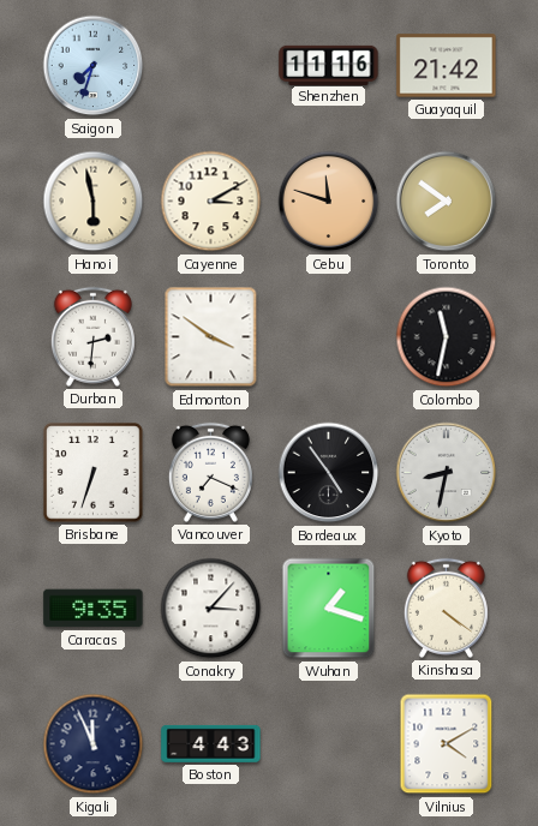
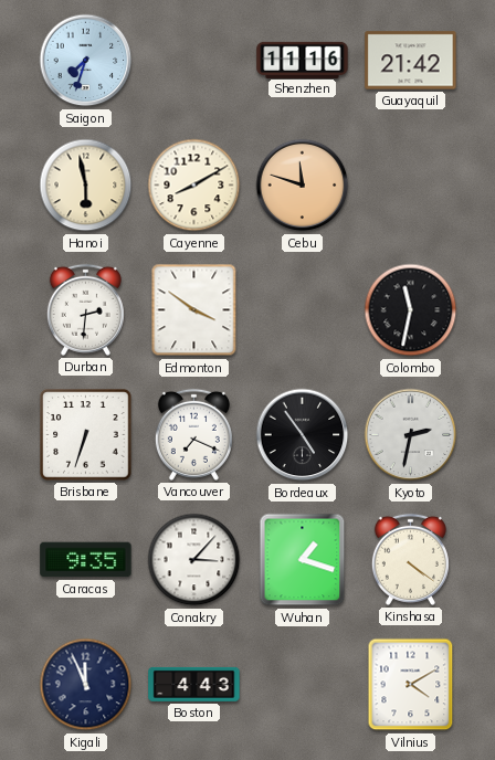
Cayenne: 3:10 -> 8:10 (194, 186)
Toronto: 7:51 -> none (447, 202)
Kyoto: 8:32 -> 2:32 (411, 435)
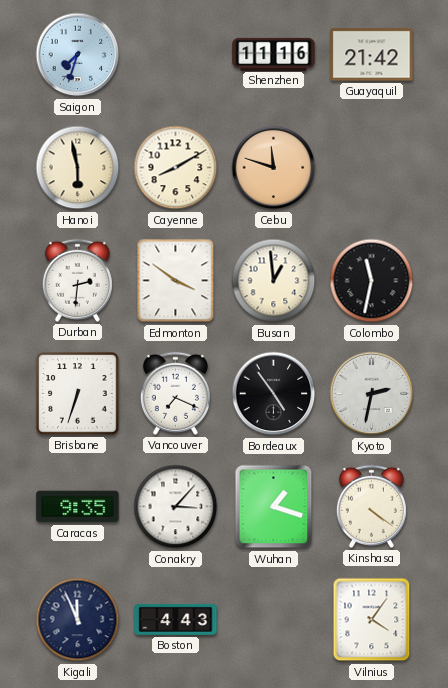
Busan: none -> 12:59 (274, 281)
Vilnius: 4:10 -> 4:06 (372, 620)
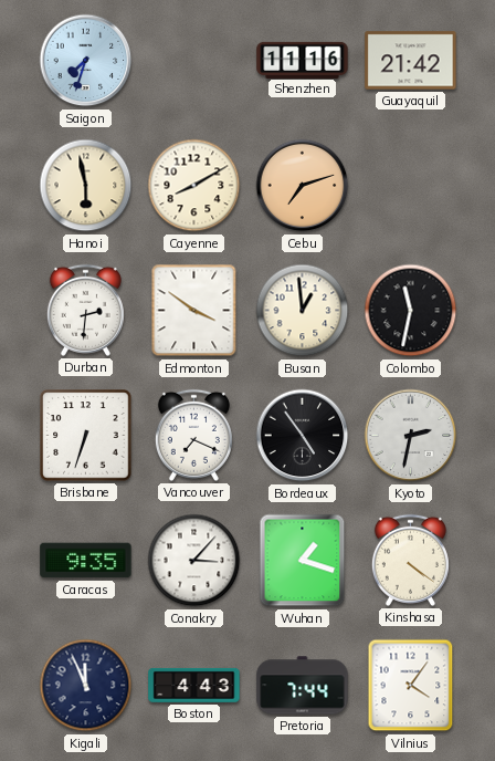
Cebu: 11:48 -> 7:12 (303, 186)
Pretoria: none -> 7:44 (303, 686)
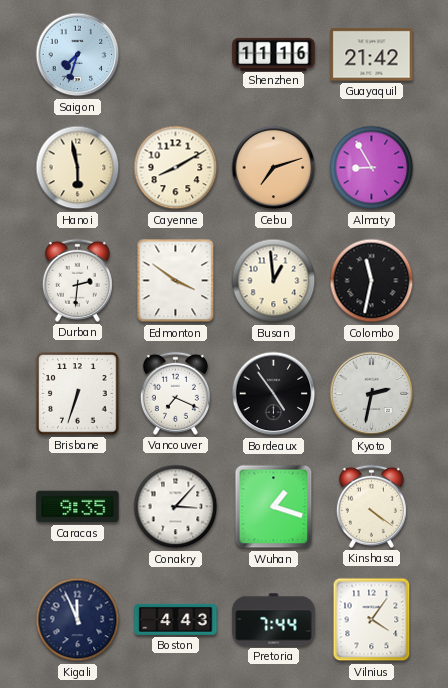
Almaty: none -> 8:55 (372, 168)
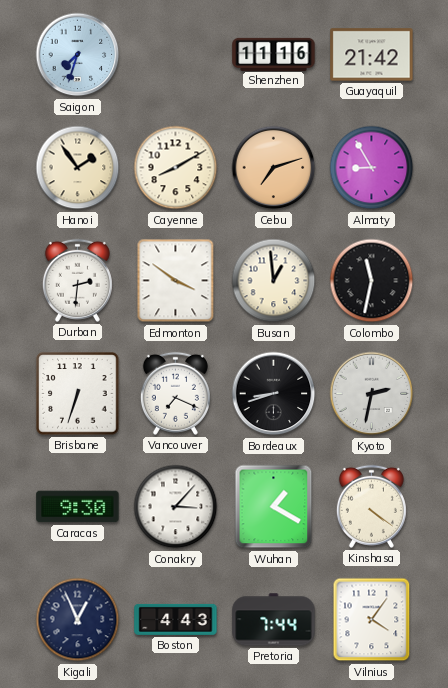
Hanoi: 5:58 -> 1:54 (78, 168)
Bordeaux: 4:54 -> 8:42 (274, 394)
Caracas: 9:35 -> 9:30 (78, 507)
Wuhan: 1:18 -> 1:20 (274, 507)
Kigali: 11:56 -> 12:56 (78, 620)
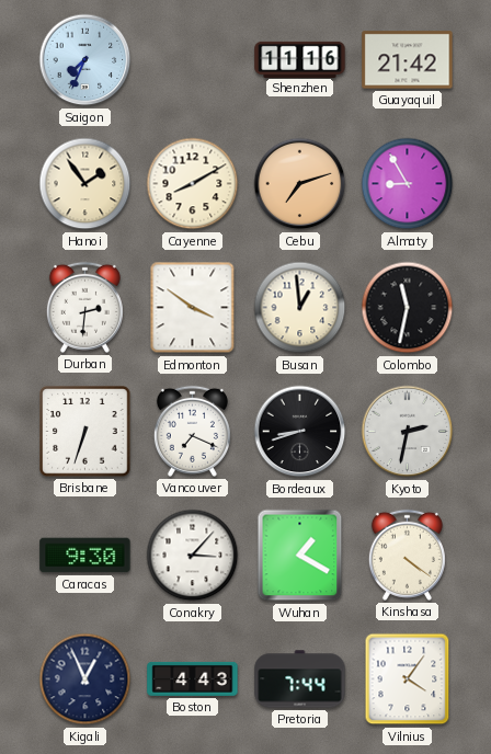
Saigon: 7:33 -> 7:34 (85, 60)
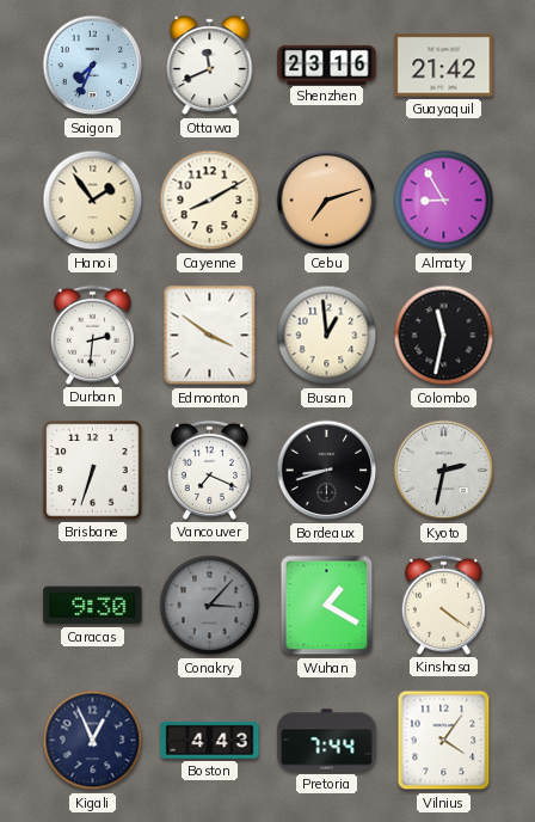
Ottawa: none -> 11:41 (210, 66)
Shenzhen: 11:16 -> 23:16 (327, 65)
Conakry dial: white -> grey (210, 606)
